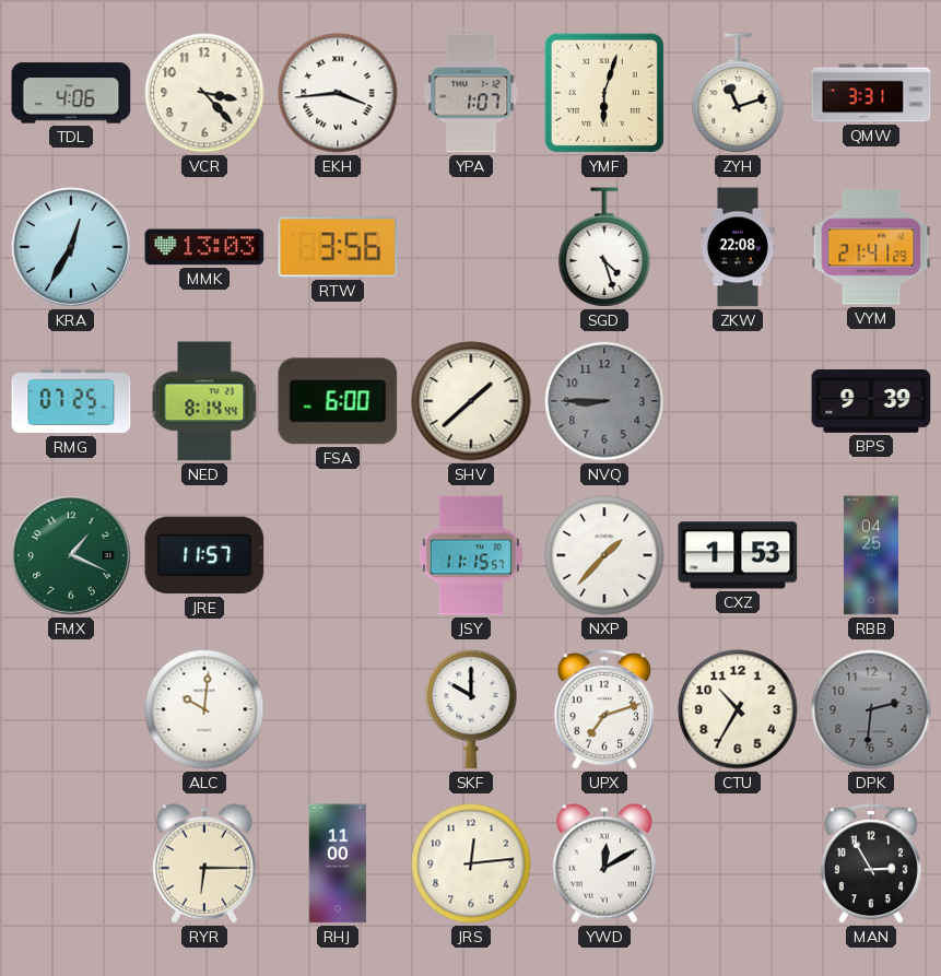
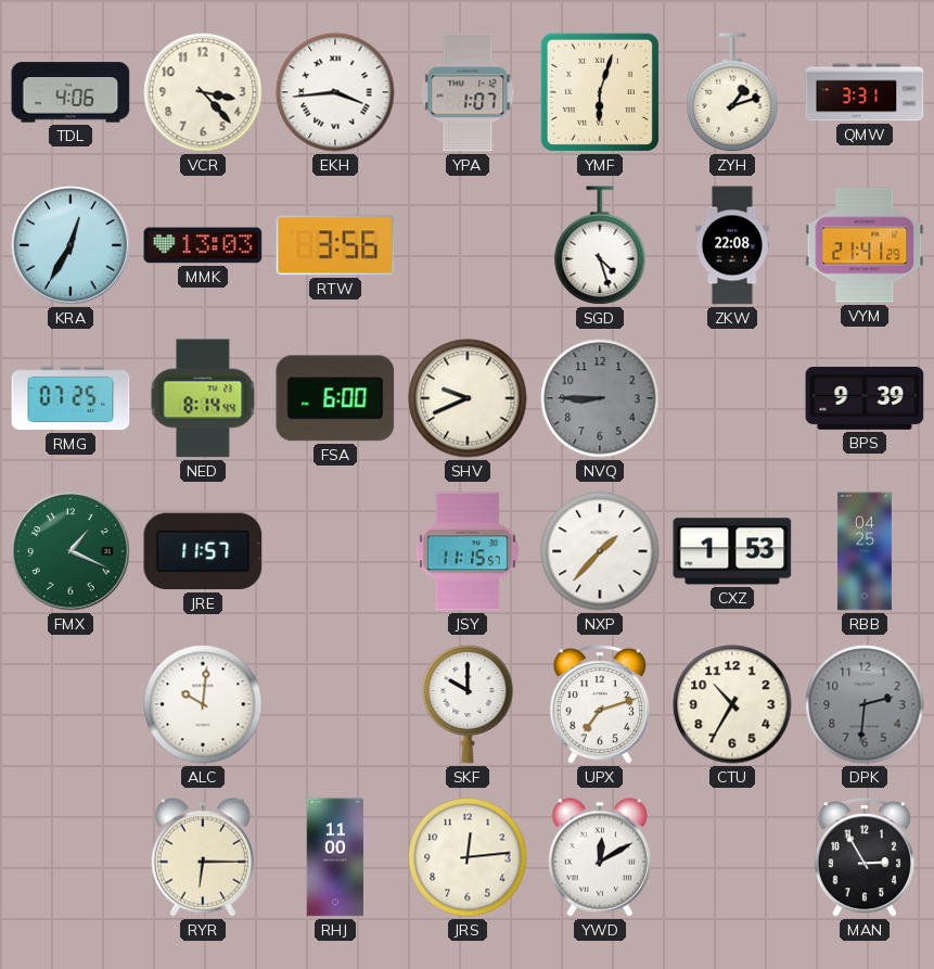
ZYH: 11:12 -> 1:12 (732, 92)
SHV: 1:38 -> 9:41 (468, 398)
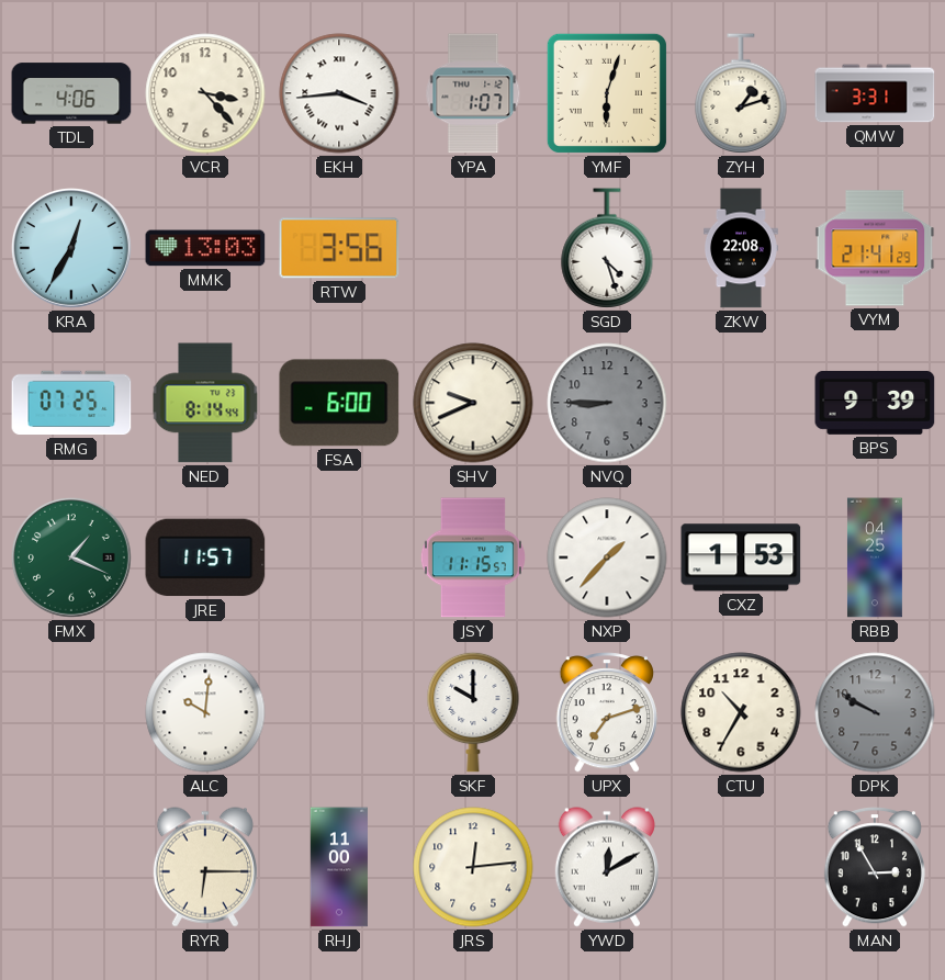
DPK: 2:31 -> 9:50 (875, 712)
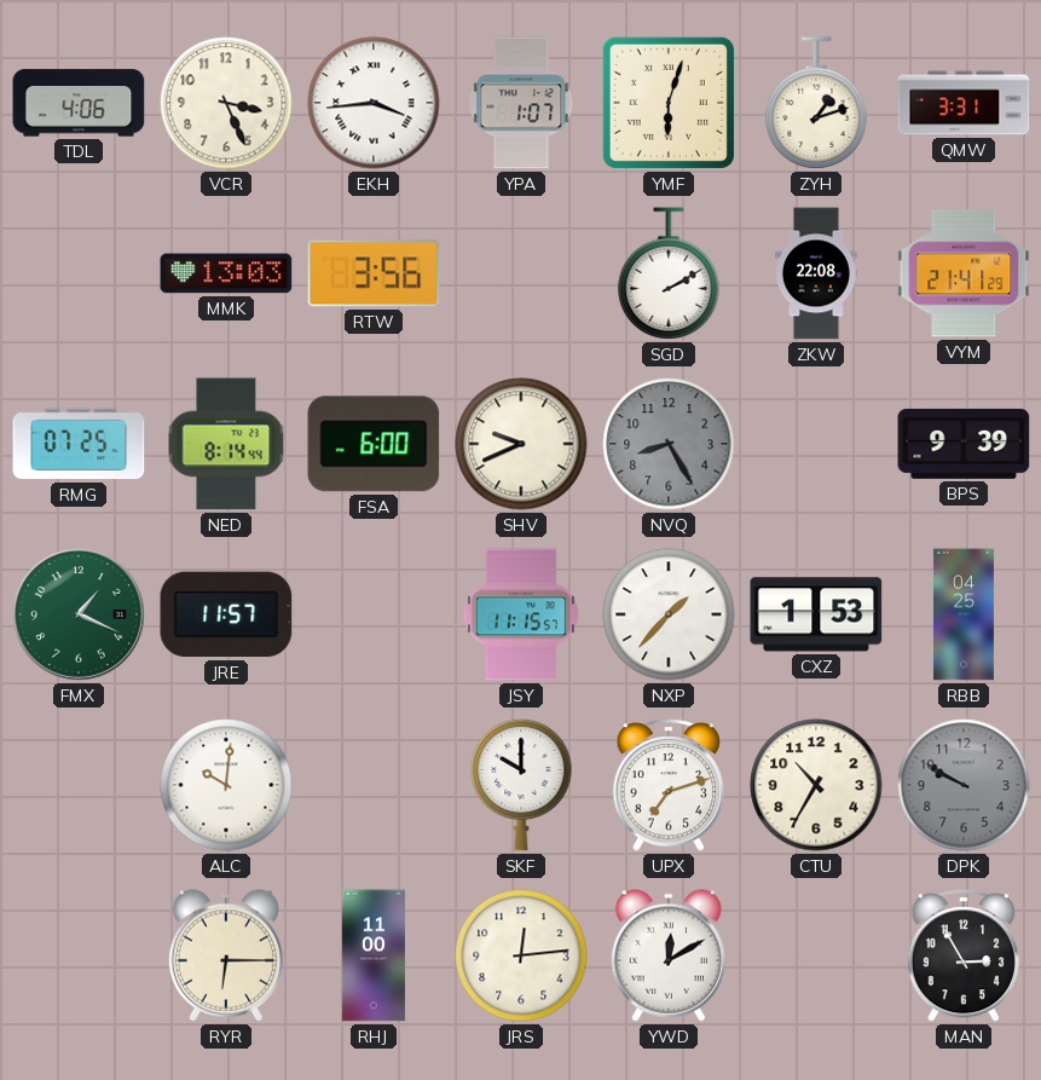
VCR: 3:23 -> 3:26 (226, 103)
KRA: 12:35 -> none (71, 248)
SGD: 4:27 -> 2:10 (669, 273)
NVQ: 8:45 -> 8:25 (669, 444)
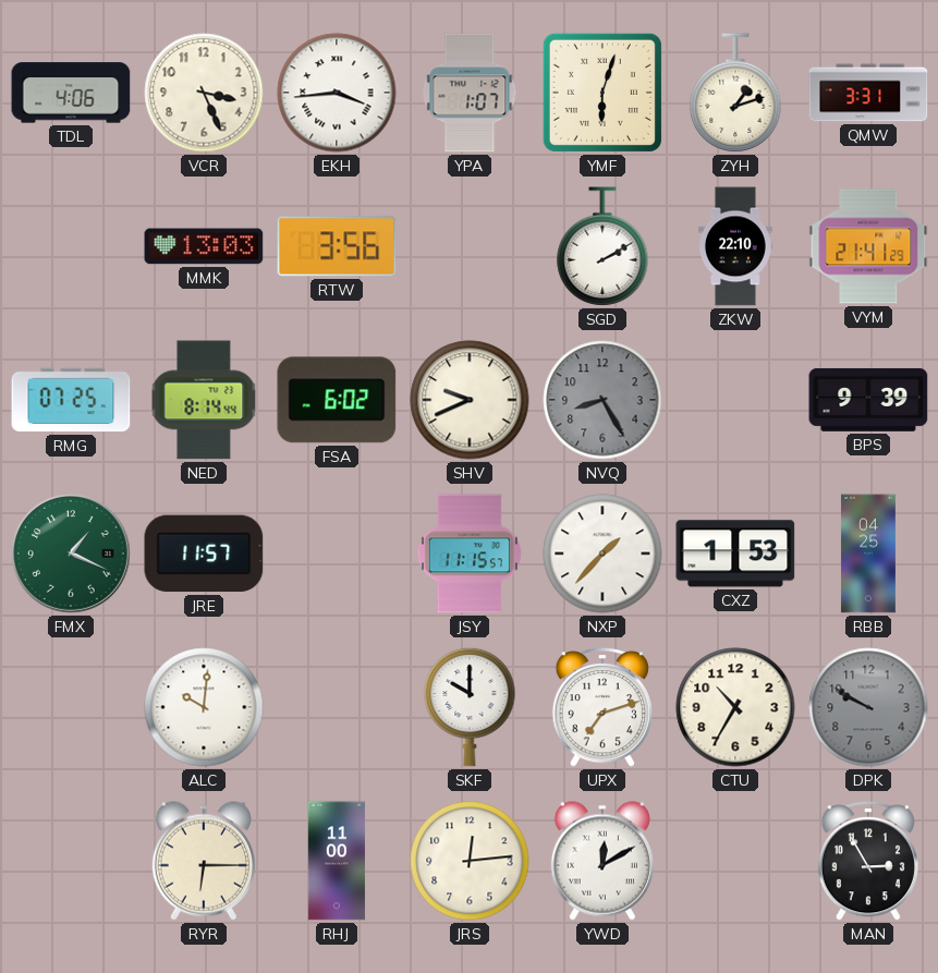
ZKW: 22:08 -> 22:10 (735, 246)
FSA: 6:00 -> 6:02 (337, 400)
